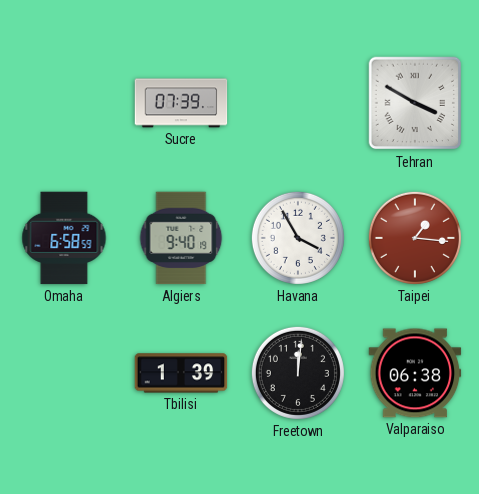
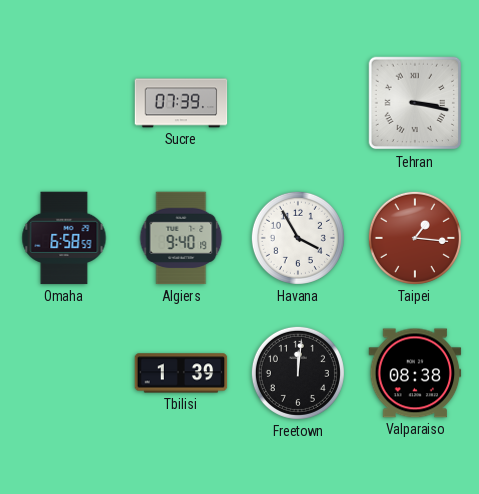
Tehran: 3:50 -> 3:17 (415, 103)
Valparaiso: 06:38 -> 08:38 (415, 373)
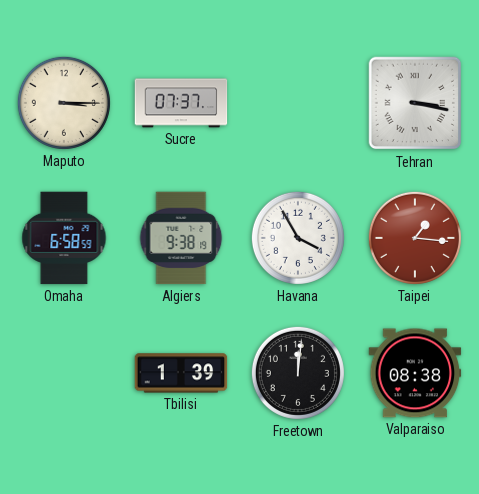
Maputo: none -> 3:15 (64, 103)
Sucre: 07:39 -> 07:37 (181, 103)
Algiers: 9:40 -> 9:38 (181, 238)
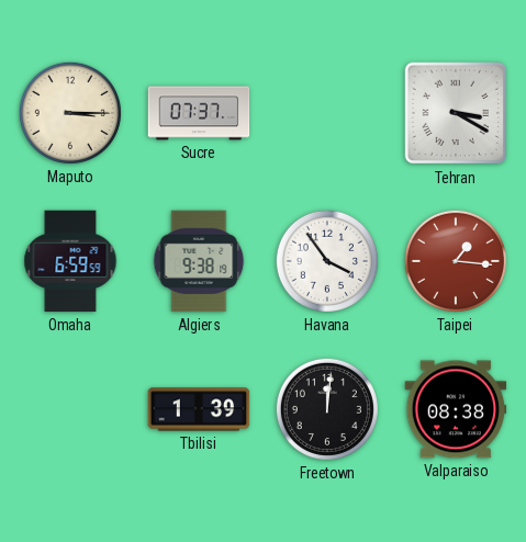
Tehran: 3:17 -> 3:20 (456, 113)
Omaha: 6:58 -> 6:59 (70, 261)
Havana: 3:55 -> 3:54 (327, 261)
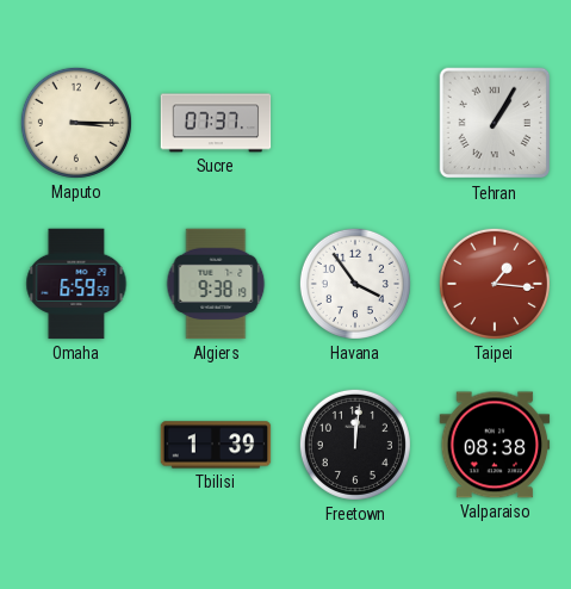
Tehran: 3:20 -> 1:05 (495, 123)
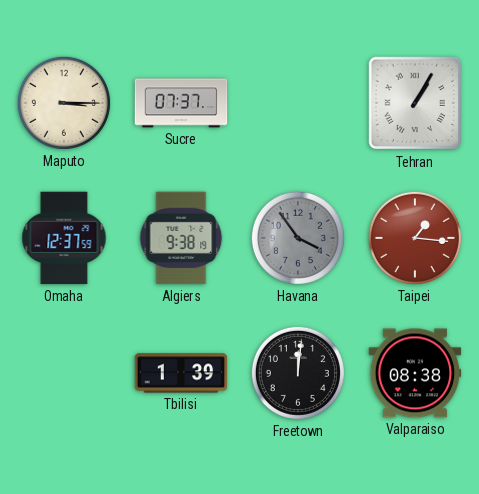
Omaha: 6:59 -> 12:37 (64, 238)
Havana dial: white -> grey (298, 238)
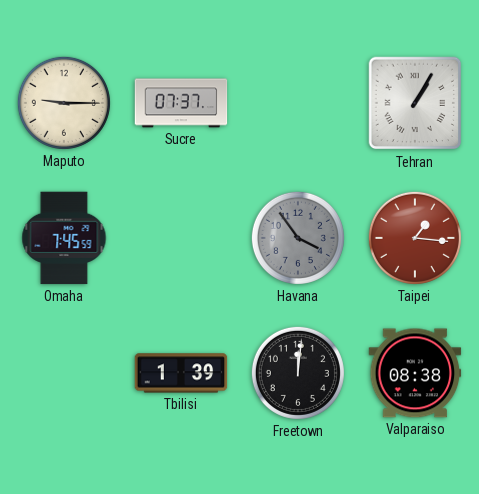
Maputo: 3:15 -> 9:15 (64, 103)
Omaha: 12:37 -> 7:45 (64, 238)
Algiers: 9:38 -> none (181, 238)
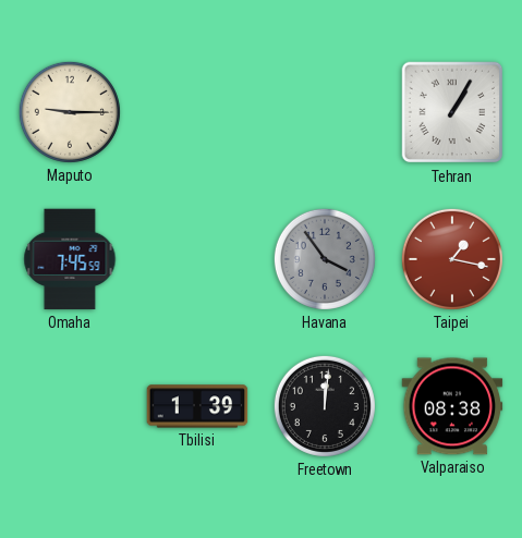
Sucre: 07:37 -> none (181, 103)
Taipei: 1:16 -> 1:17 (452, 259)
